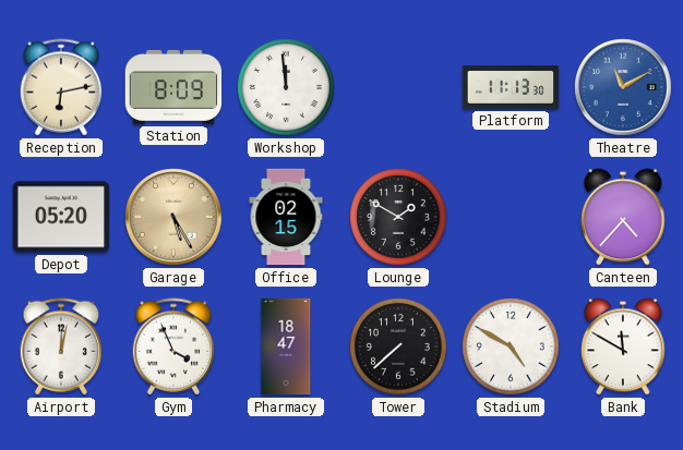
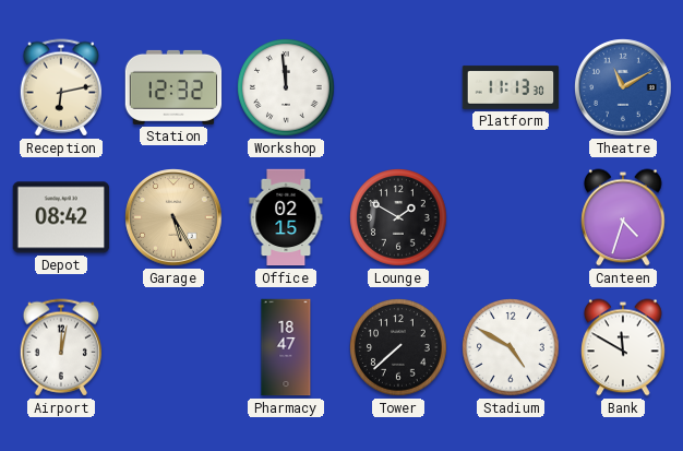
Station: 8:09 -> 12:32 (173, 87)
Depot: 05:20 -> 08:42 (61, 217)
Canteen: 4:37 -> 4:33 (623, 217)
Gym: 3:56 -> none (173, 346)
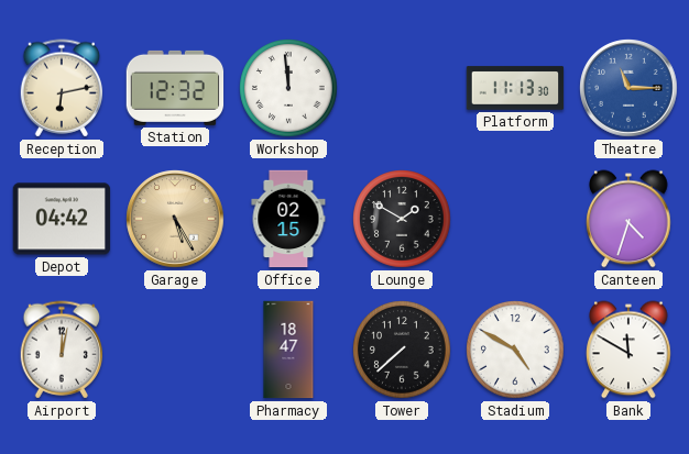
Theatre: 11:10 -> 11:15 (628, 88)
Depot: 08:42 -> 04:42 (62, 219)
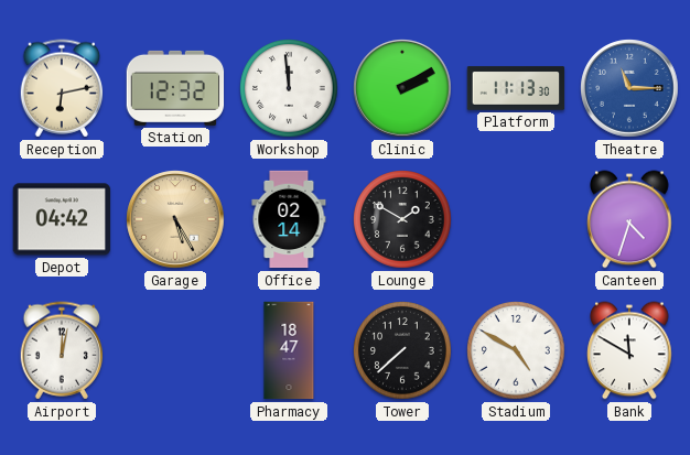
Clinic: none -> 2:10 (402, 88)
Office: 02:15 -> 02:14 (289, 219)
